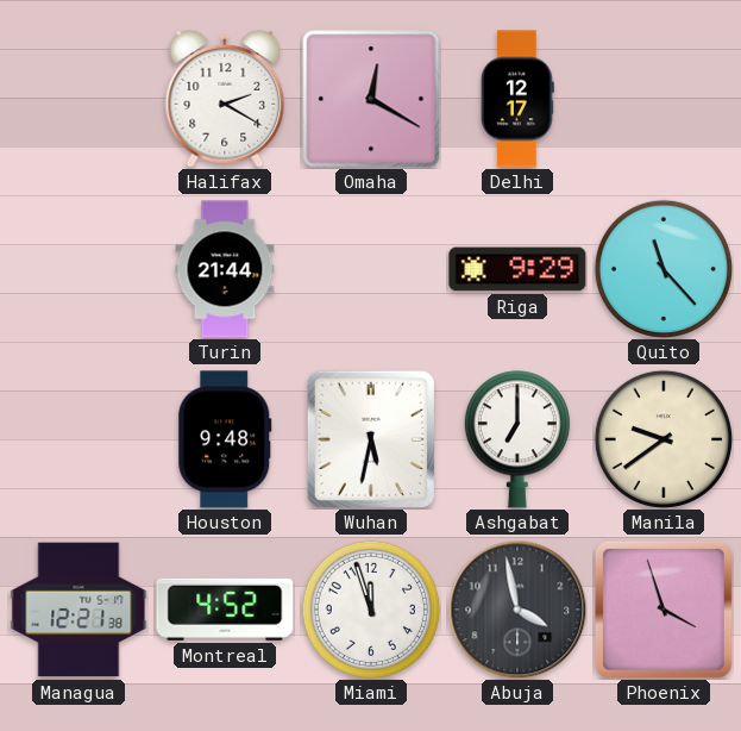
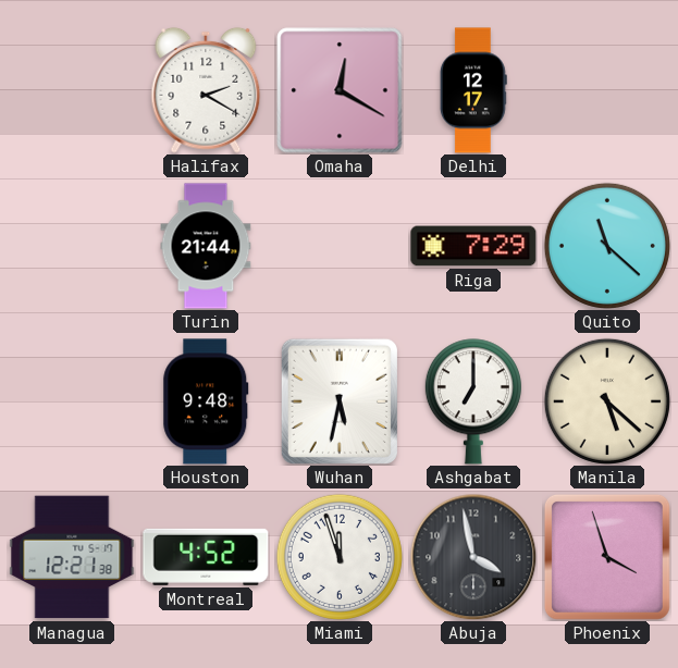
Riga: 9:29 -> 7:29 (473, 246)
Quito: 11:23 -> 11:22 (607, 246)
Manila: 9:39 -> 5:22 (607, 401)
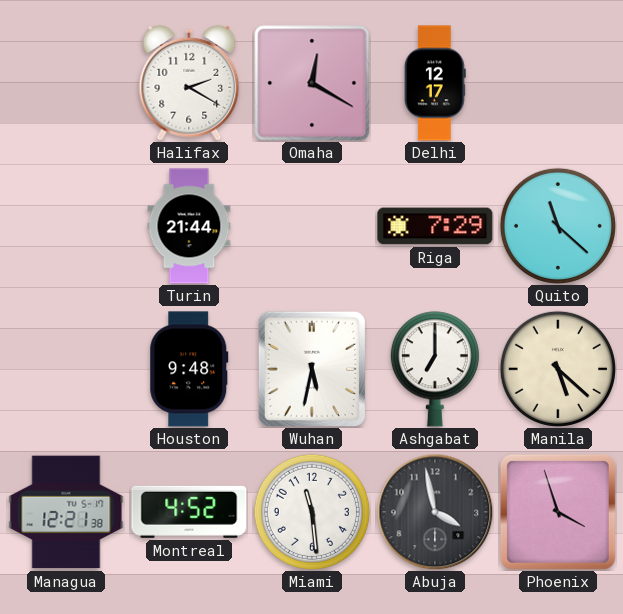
Miami: 11:57 -> 11:29 (312, 512)
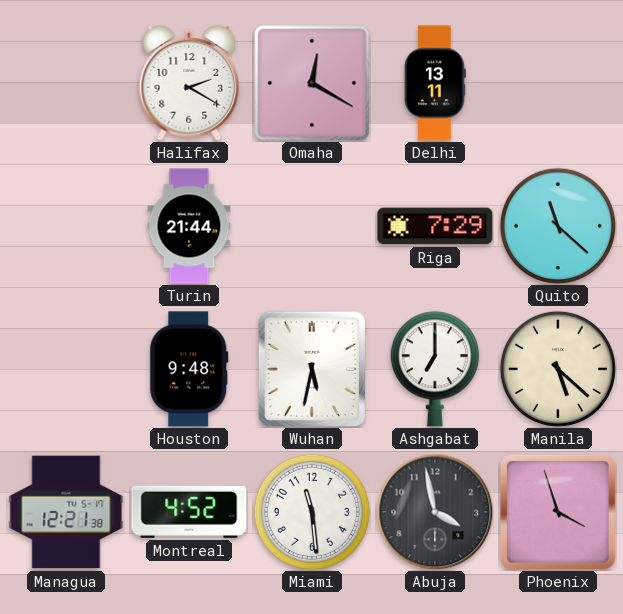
Delhi: 12:17 -> 13:11 (435, 83)
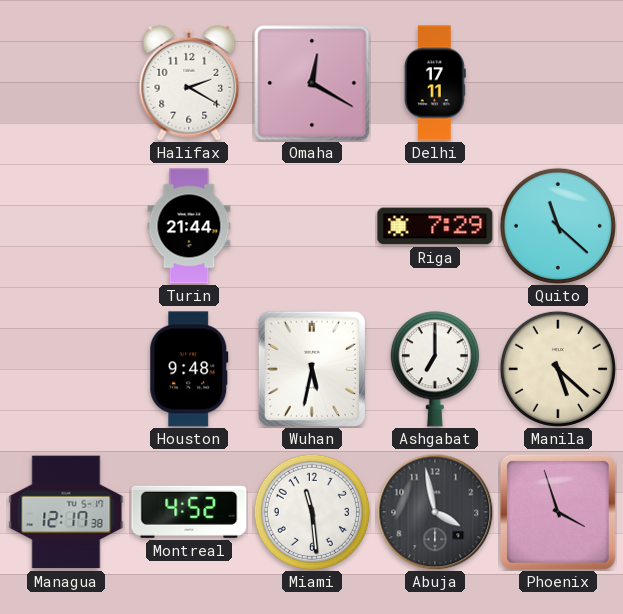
Delhi: 13:11 -> 17:11 (435, 83)
Managua: 12:21 -> 12:17 (66, 512)
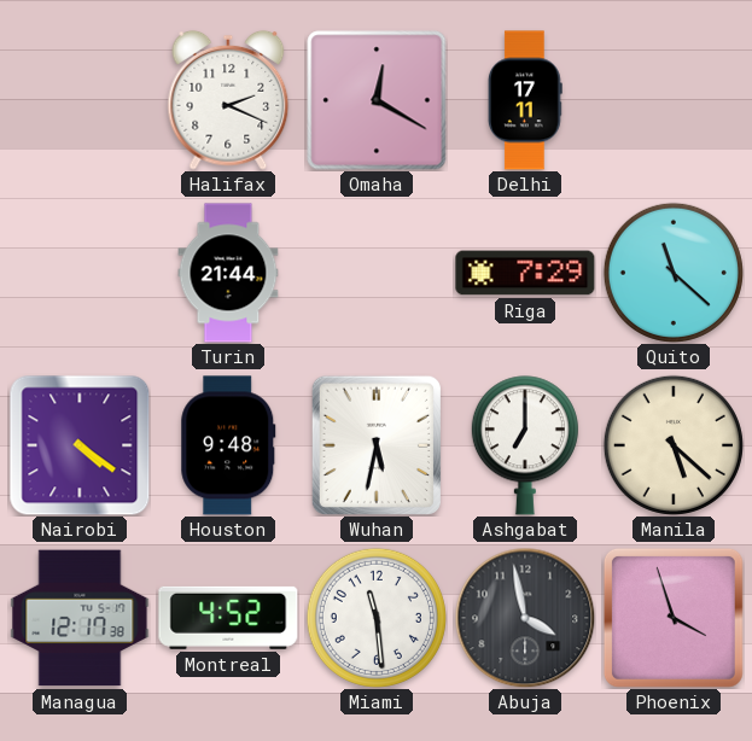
Halifax: 2:20 -> 2:19 (228, 100)
Nairobi: none -> 4:21 (80, 445)
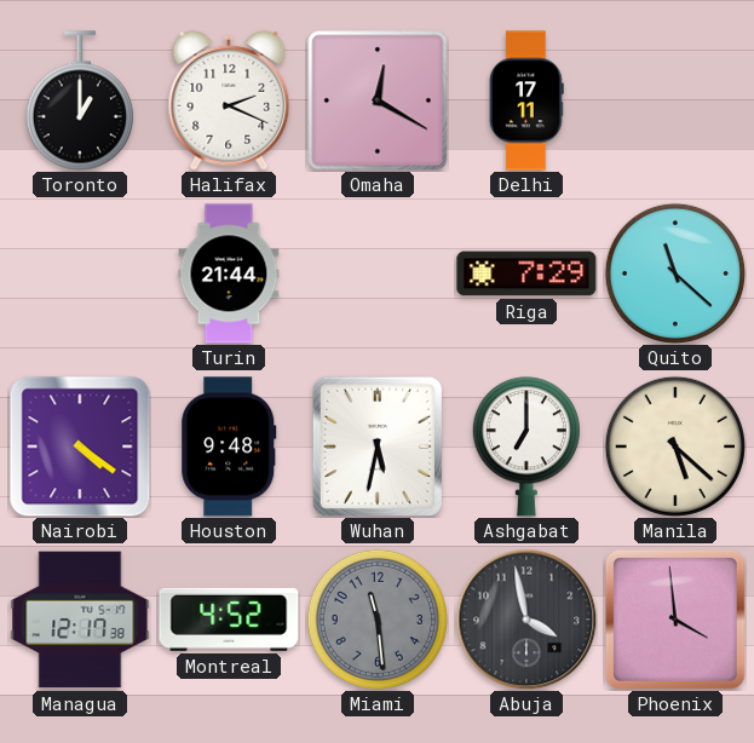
Toronto: none -> 1:00 (80, 100)
Miami dial: white -> grey (378, 620)
Phoenix: 3:57 -> 3:59 (675, 620)
